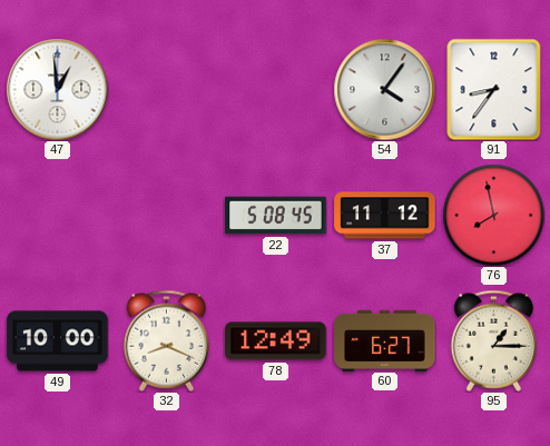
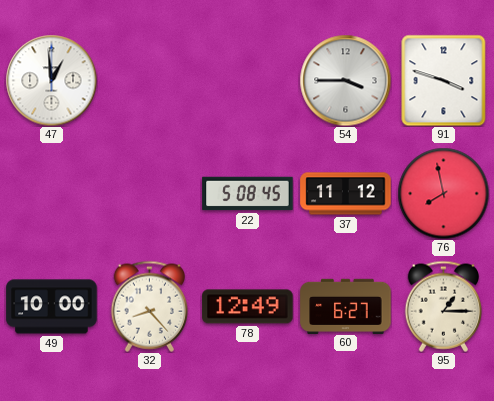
54: 4:06 -> 3:45 (345, 80)
91: 8:36 -> 3:48 (444, 80)
32: 8:19 -> 8:23 (150, 306)
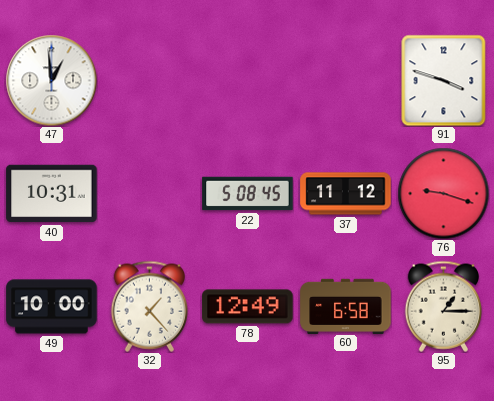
54: 3:45 -> none (345, 80)
40: none -> 10:31 (52, 194)
76: 7:58 -> 9:18 (443, 193)
32: 8:23 -> 1:23 (150, 306)
60: 6:27 -> 6:58 (346, 306)
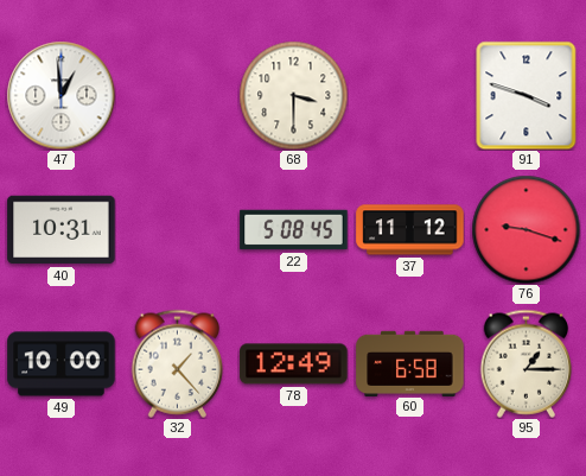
68: none -> 3:30 (293, 95)
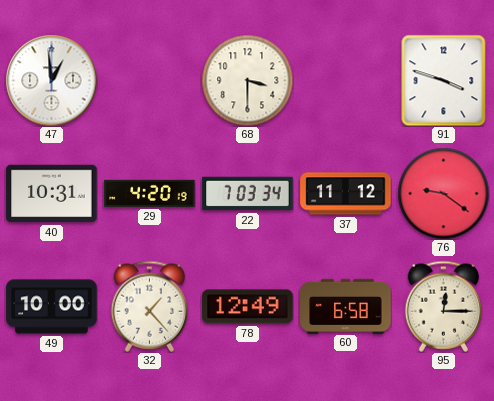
29: none -> 4:20 (150, 193)
22: 5:08 -> 7:03 (248, 194)
76: 9:18 -> 9:21 (443, 193)
95: 1:15 -> 12:15 (444, 306)
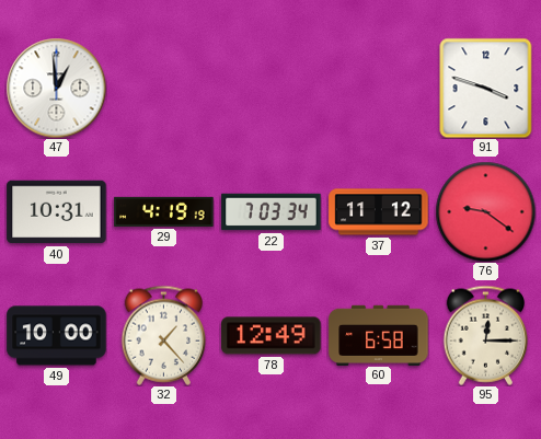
68: 3:30 -> none (247, 80)
29: 4:20 -> 4:19 (164, 211)
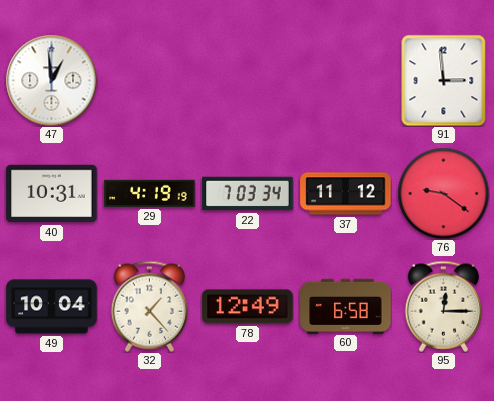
91: 3:48 -> 2:59 (444, 80)
49: 10:00 -> 10:04 (52, 307)
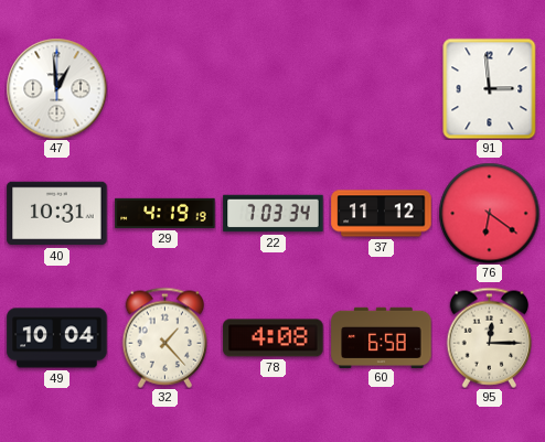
76: 9:21 -> 6:21 (489, 213)
78: 12:49 -> 4:08 (274, 338)
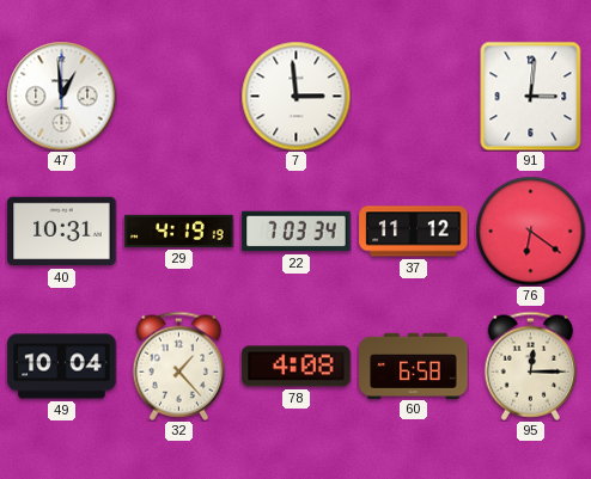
7: none -> 2:59 (295, 96)
91: 2:59 -> 3:01 (531, 96)
